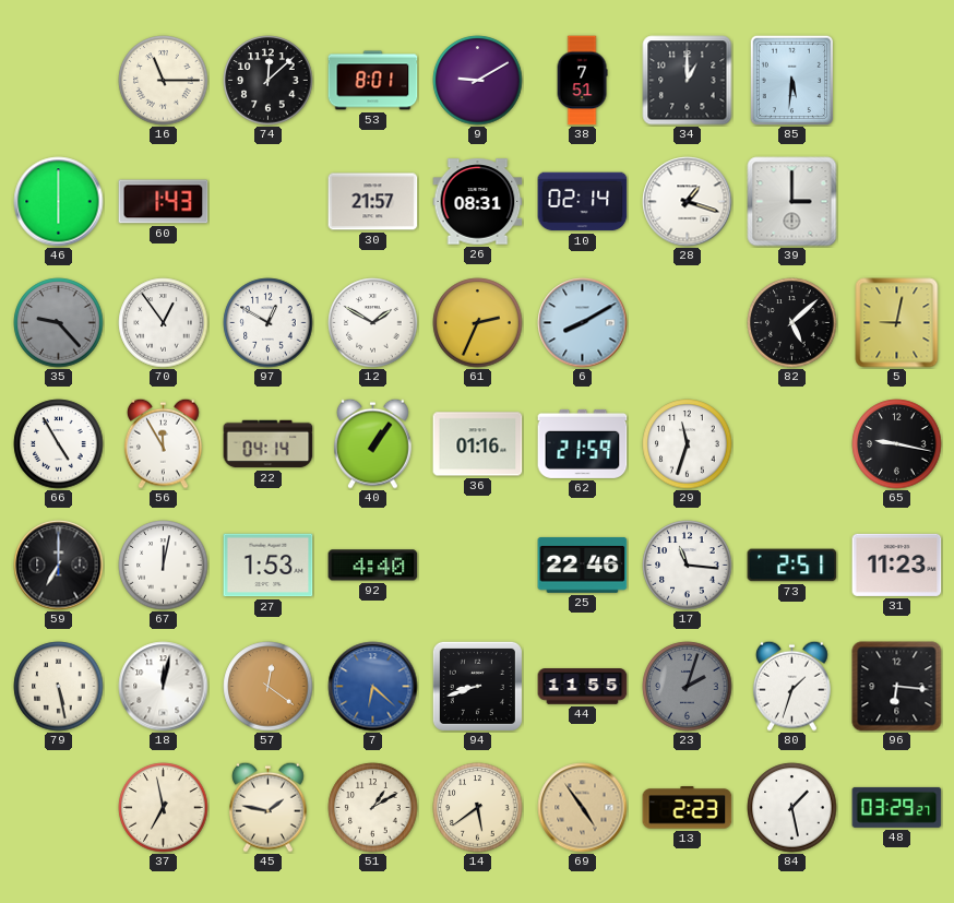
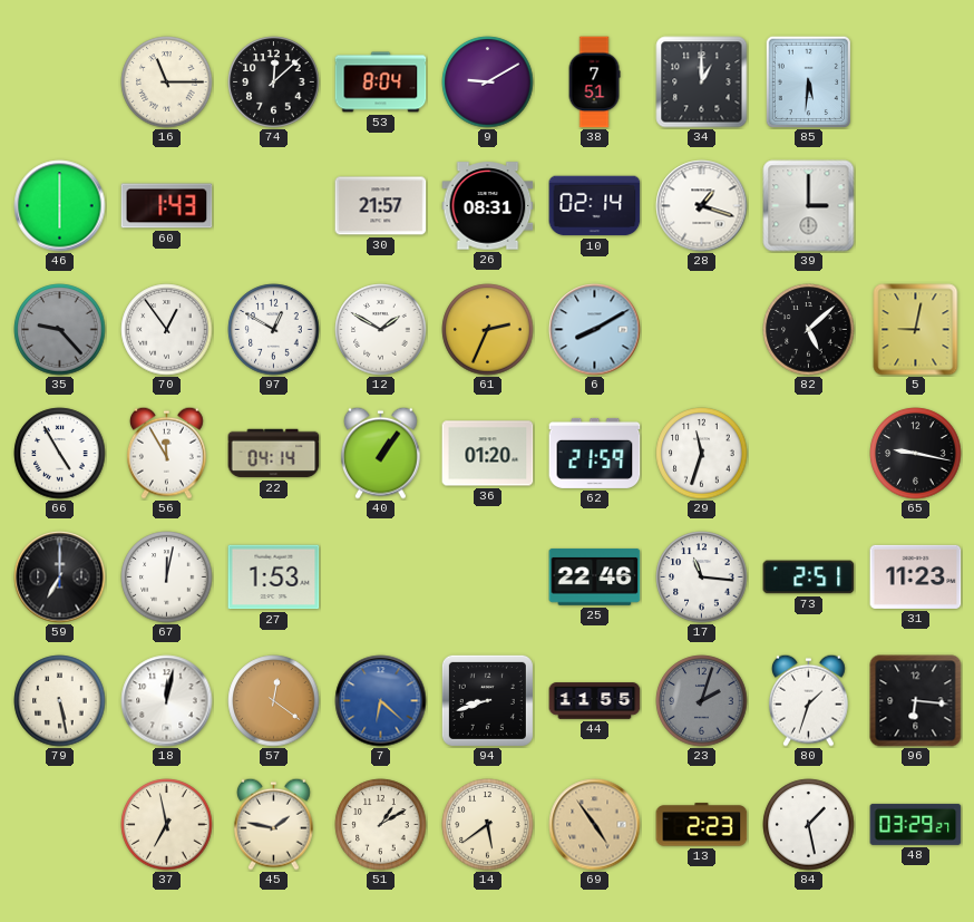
53: 8:01 -> 8:04 (381, 83)
36: 01:16 -> 01:20 (488, 454)
92: 4:40 -> none (373, 566)
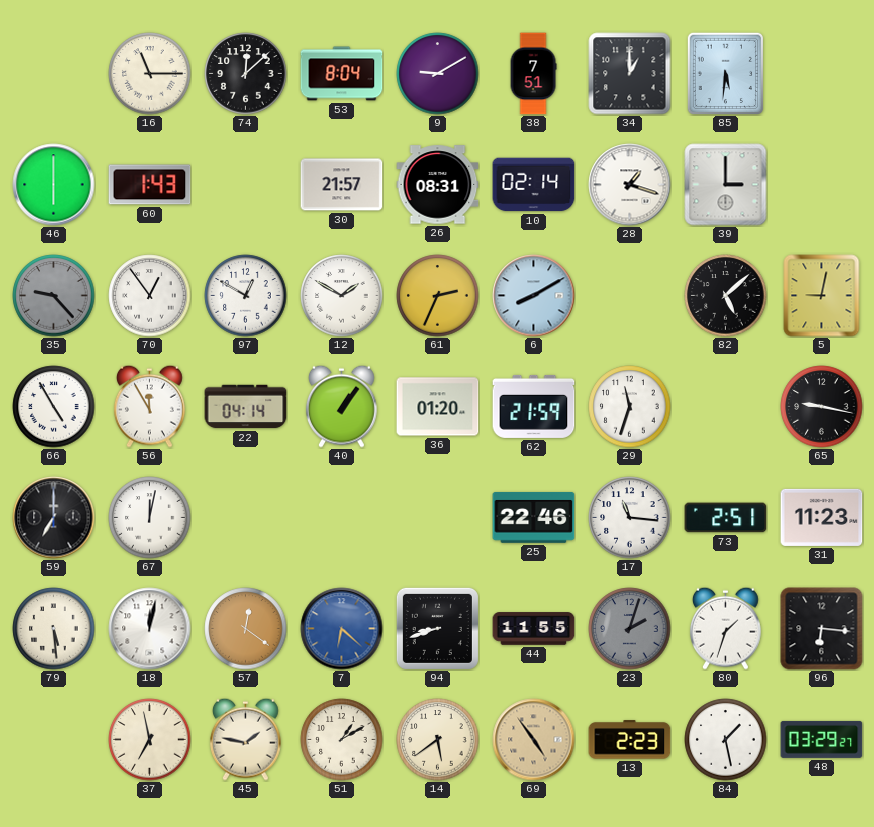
27: 1:53 -> none (274, 578)
79: 5:28 -> 5:29 (54, 629)
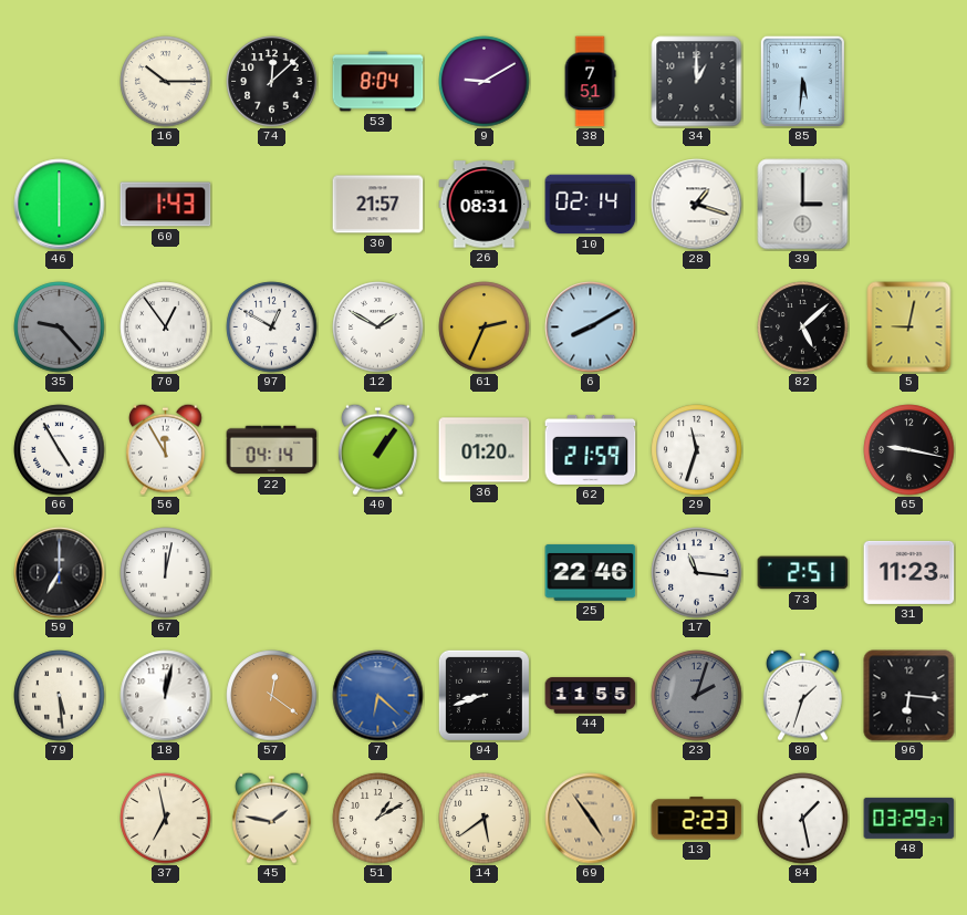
16: 11:15 -> 10:15 (166, 82)
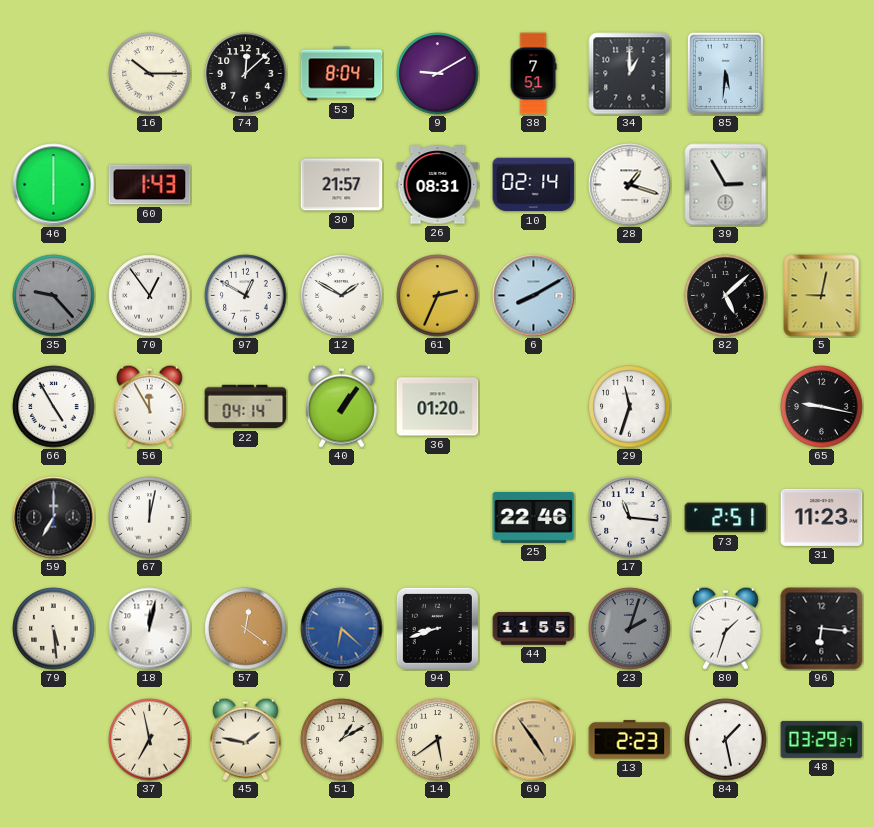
39: 3:00 -> 2:55 (726, 185)
62: 21:59 -> none (591, 449)
